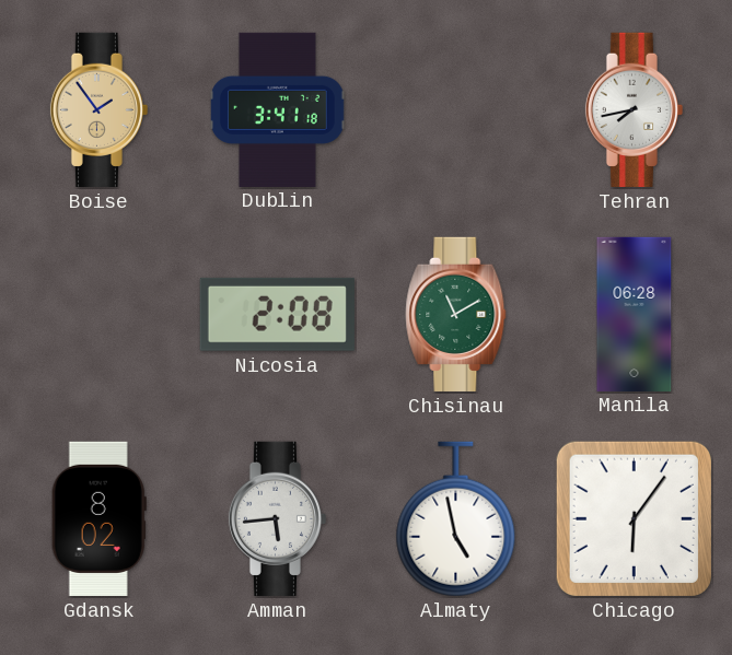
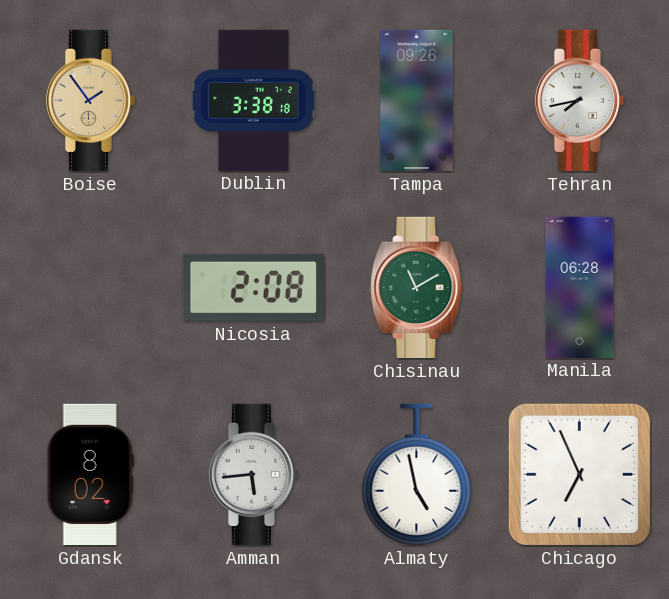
Dublin: 3:41 -> 3:38 (254, 100)
Tampa: none -> 09:26 (417, 100)
Chicago: 6:06 -> 6:56 (579, 474)
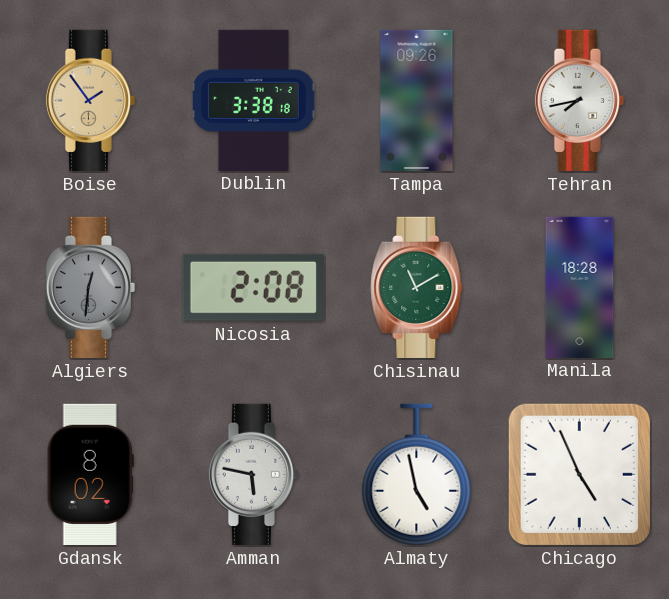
Algiers: none -> 12:31 (90, 287)
Manila: 06:28 -> 18:28 (580, 287)
Amman: 5:44 -> 5:47 (253, 474)
Chicago: 6:56 -> 4:56 (579, 474)
